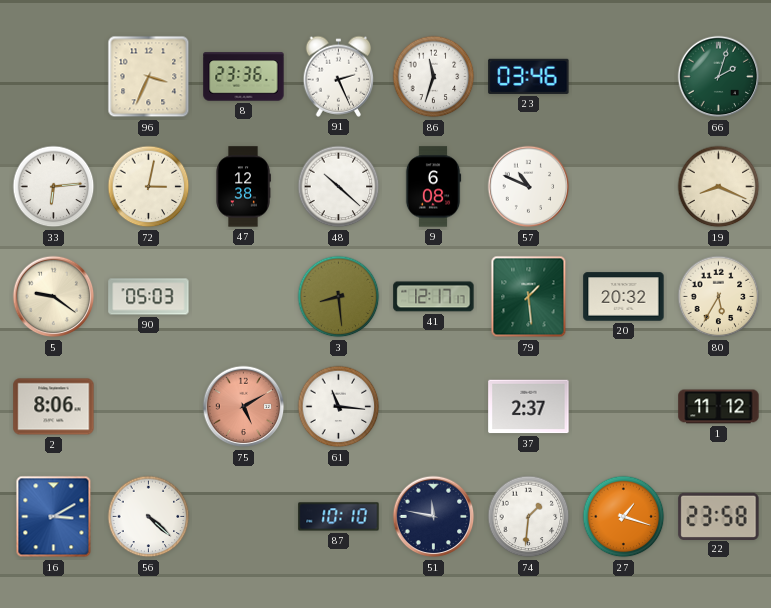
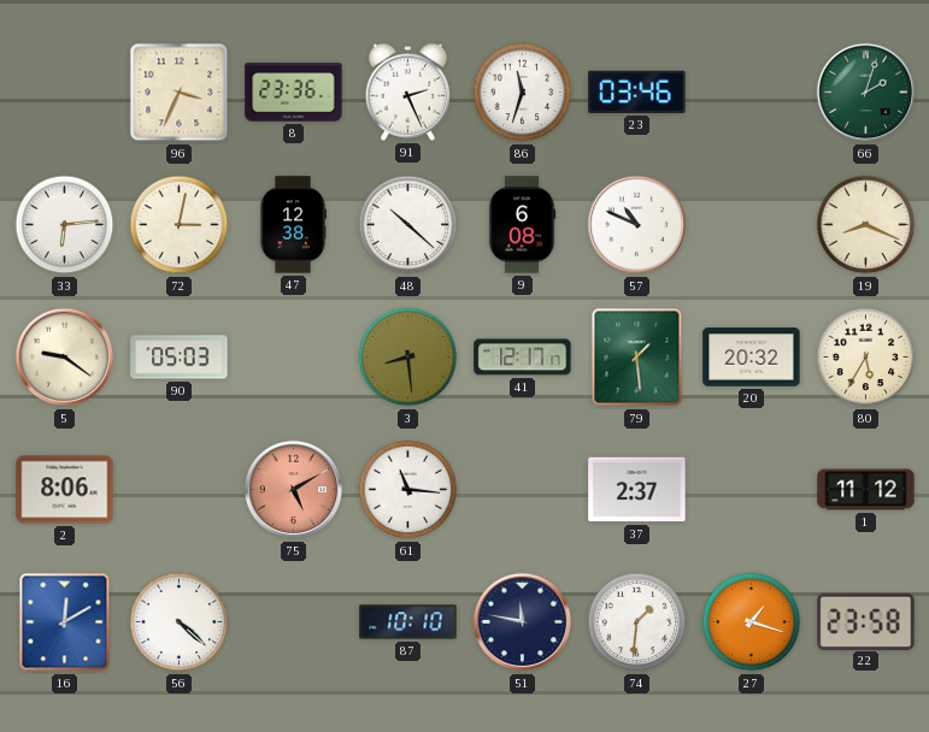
16: 3:10 -> 12:10 (65, 622)
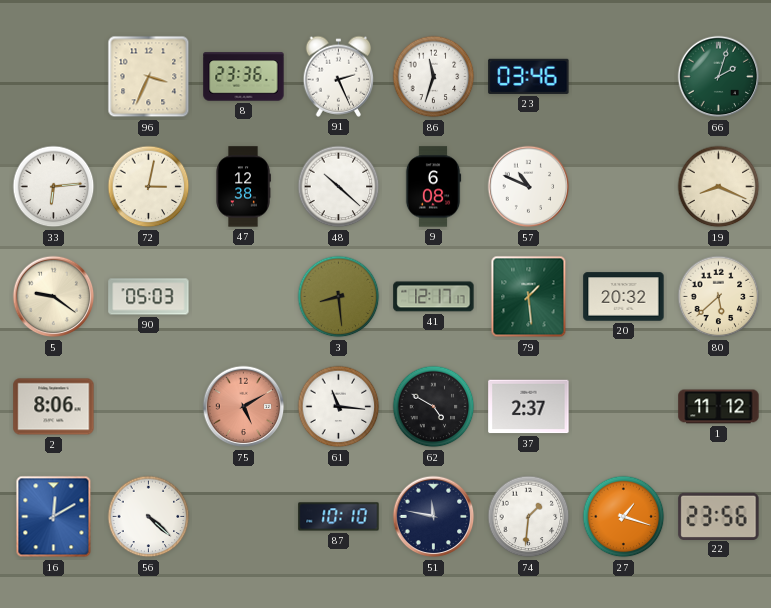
80: 5:35 -> 5:38 (719, 297)
62: none -> 4:50 (434, 407)
22: 23:58 -> 23:56 (719, 516)
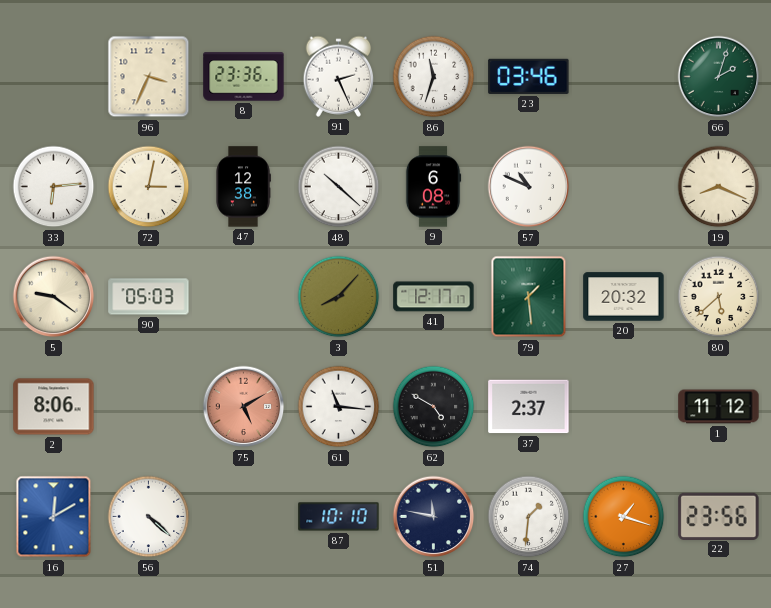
3: 8:29 -> 8:07 (339, 297)
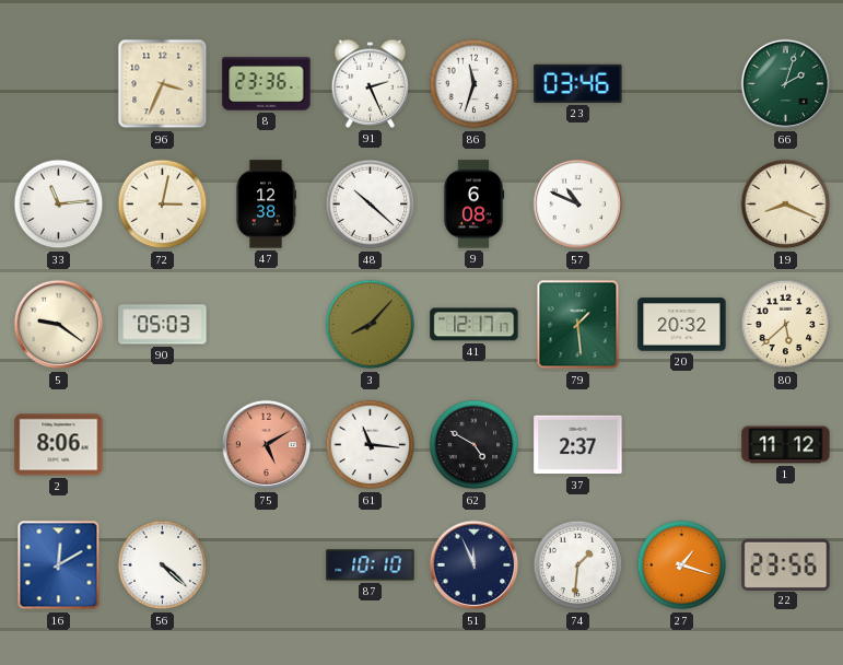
33: 6:14 -> 11:14 (59, 205)
51: 11:47 -> 11:56 (475, 565)
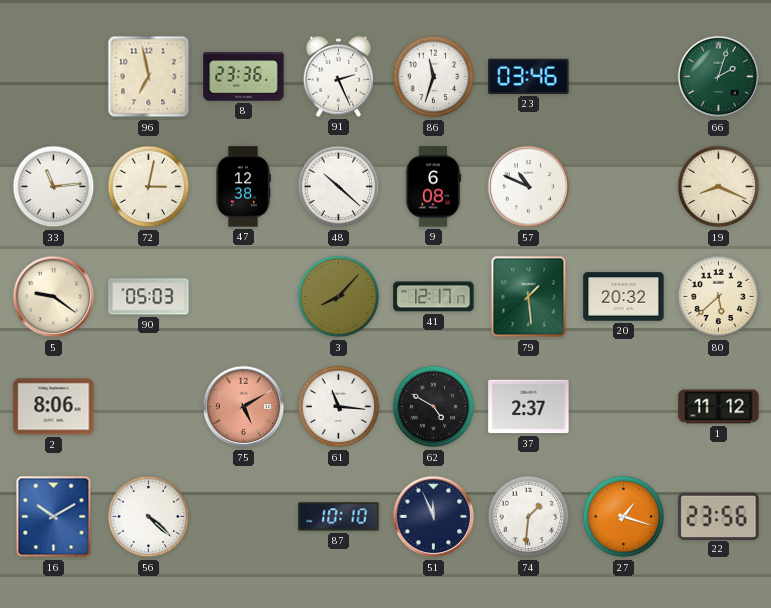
96: 3:34 -> 6:58 (149, 77)
16: 12:10 -> 10:10 (54, 517)
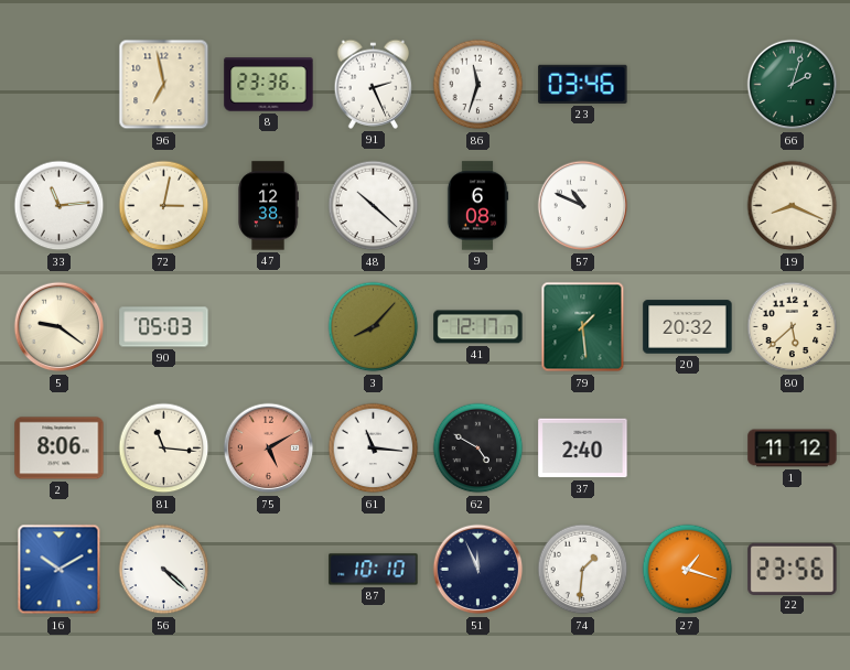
81: none -> 11:16 (164, 449)
37: 2:37 -> 2:40 (583, 449)
